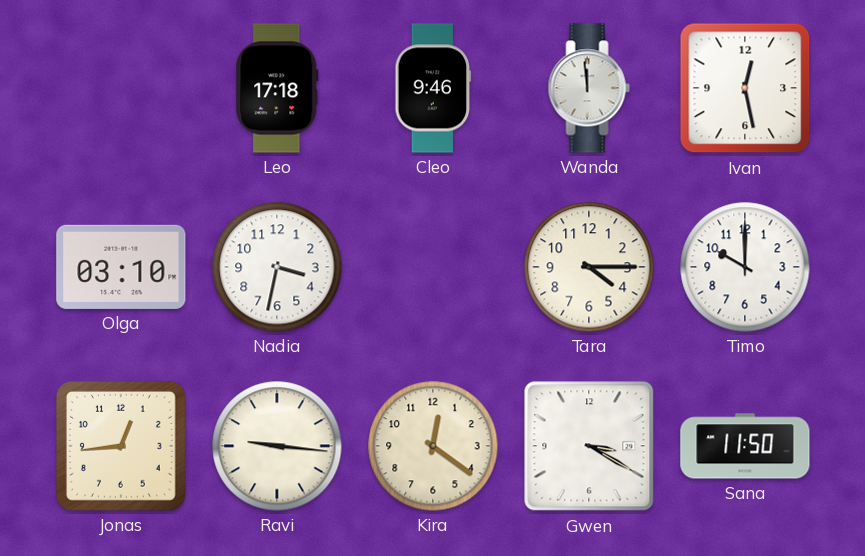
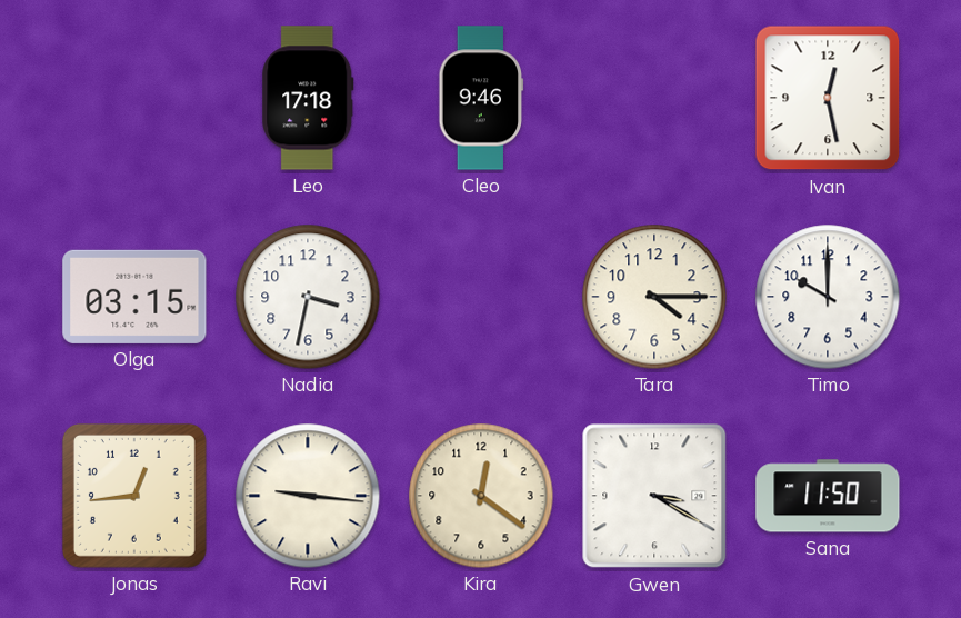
Wanda: 11:59 -> none (589, 88)
Olga: 03:10 -> 03:15 (134, 297)
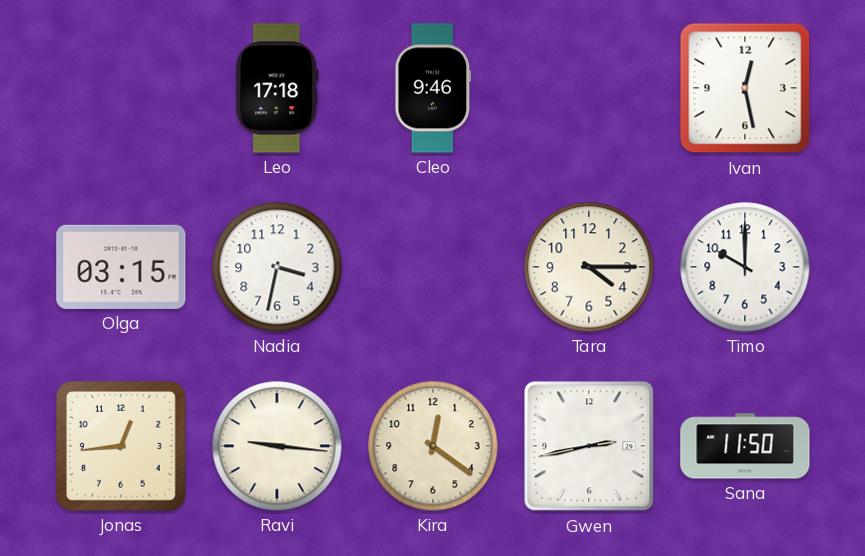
Gwen: 3:20 -> 2:43 (589, 446)
